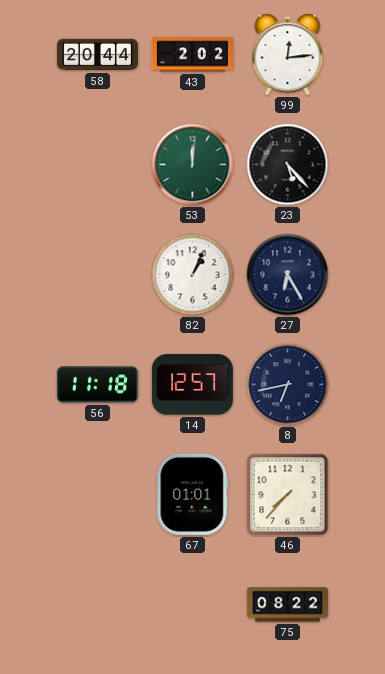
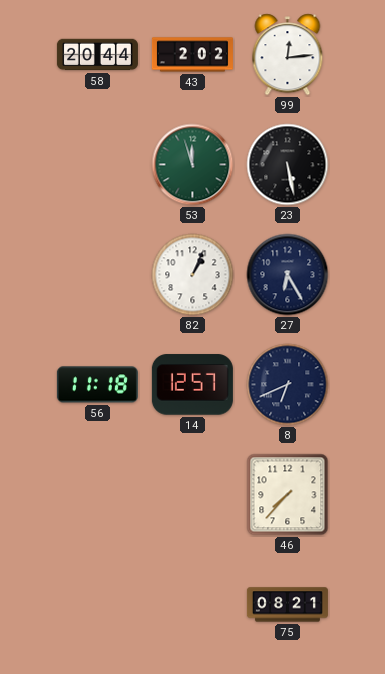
53: 12:01 -> 11:57 (193, 165)
23: 5:23 -> 5:28 (288, 165)
8: 6:43 -> 6:41 (288, 385)
67: 01:01 -> none (193, 494)
75: 08:22 -> 08:21 (287, 605)
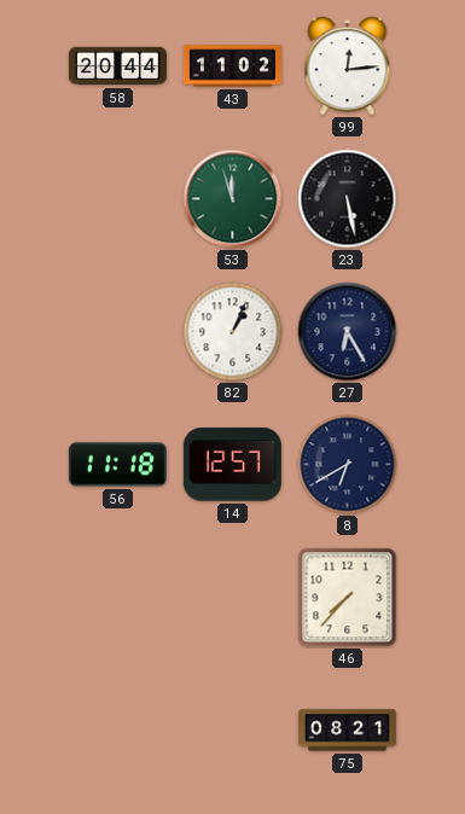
43: 2:02 -> 11:02 (232, 66)
8: 6:41 -> 6:40 (348, 465)
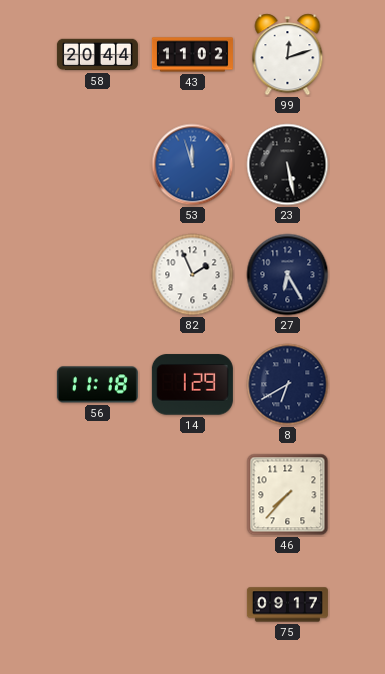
99: 12:14 -> 12:12 (288, 55)
53 dial: green -> blue (193, 165)
82: 1:04 -> 1:56 (193, 275)
14: 12:57 -> 1:29 (192, 385)
75: 08:21 -> 09:17 (287, 605)
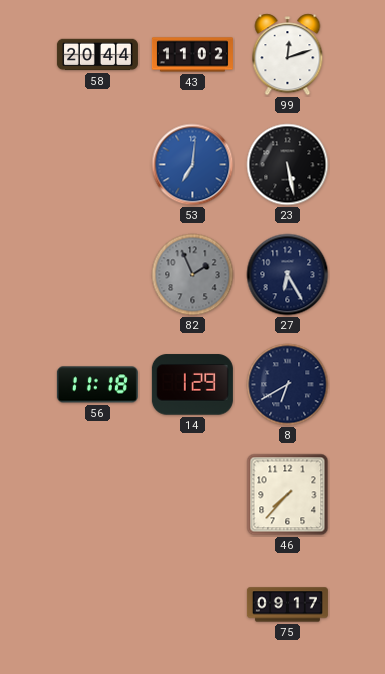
53: 11:57 -> 7:01 (193, 165)
82 dial: white -> grey (193, 275)
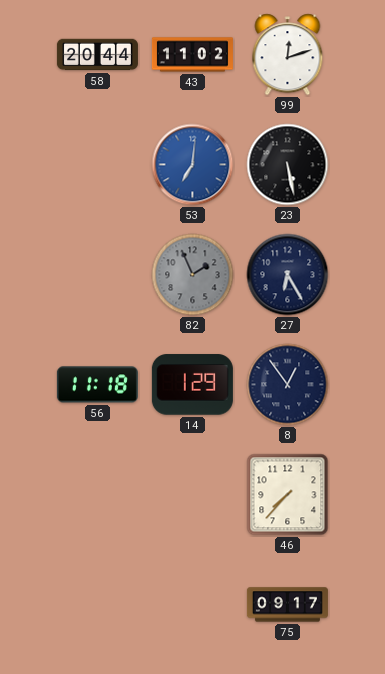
8: 6:40 -> 12:54 (288, 385)
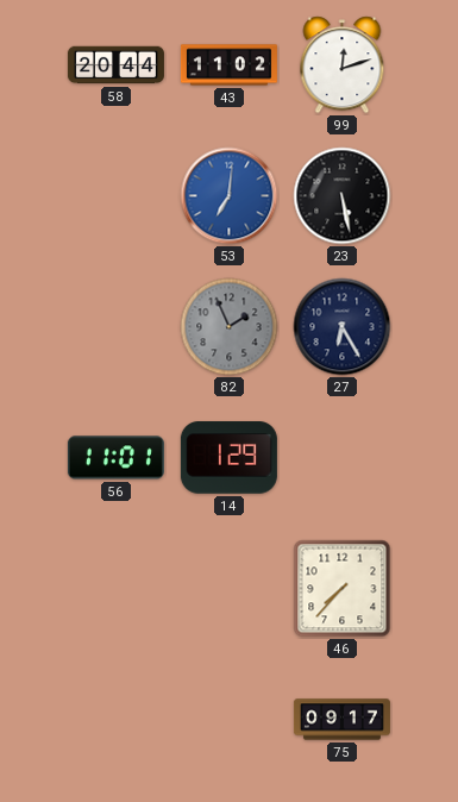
56: 11:18 -> 11:01 (115, 458)
8: 12:54 -> none (288, 385)
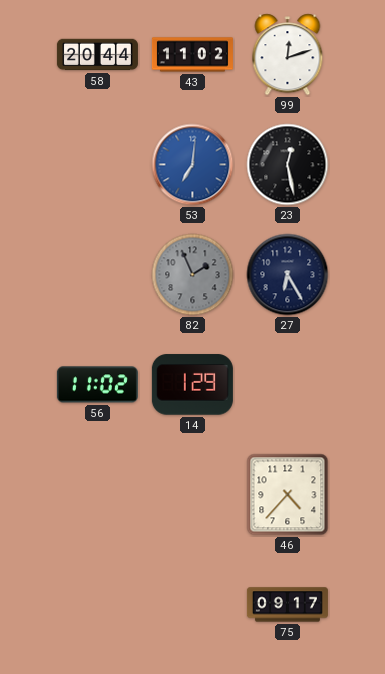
23: 5:28 -> 12:28 (288, 165)
56: 11:01 -> 11:02 (97, 385)
46: 7:37 -> 4:37 (288, 495)
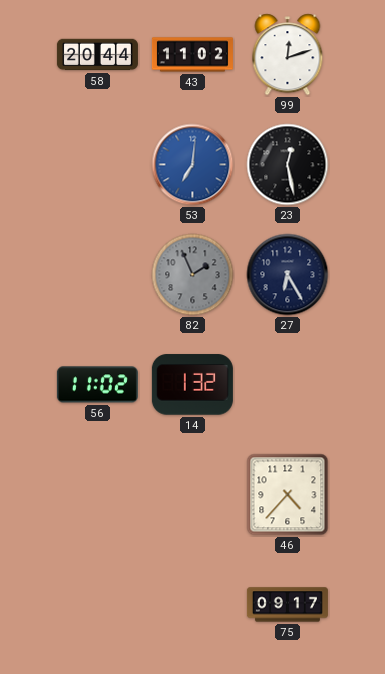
14: 1:29 -> 1:32 (192, 385)
